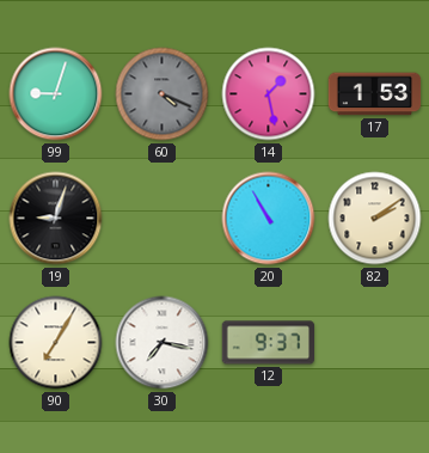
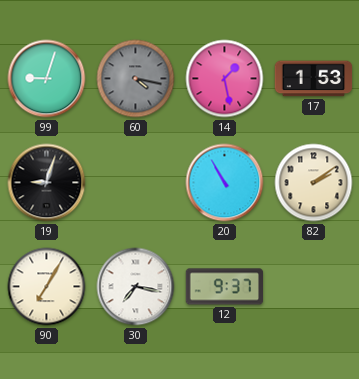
60: 4:19 -> 4:17 (136, 79)
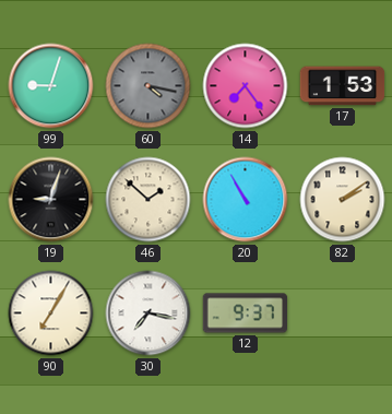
14: 1:28 -> 7:24 (246, 86)
46: none -> 1:52 (149, 200)
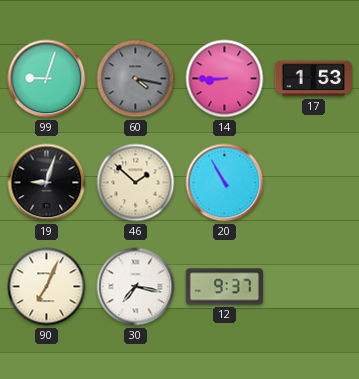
14: 7:24 -> 8:45 (225, 79)
82: 2:09 -> none (343, 200)
90: 7:05 -> 7:04 (47, 287)
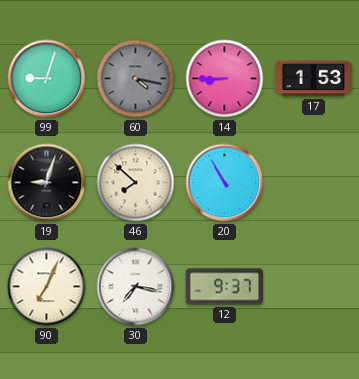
46: 1:52 -> 7:52 (136, 183)
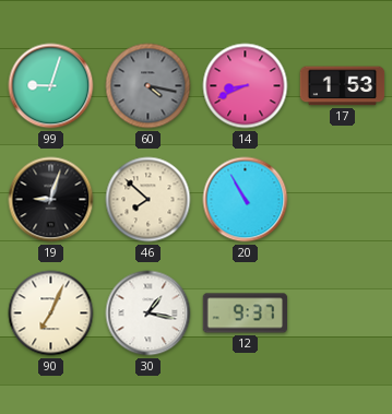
14: 8:45 -> 8:41 (246, 86)
30: 7:17 -> 1:17 (149, 314)
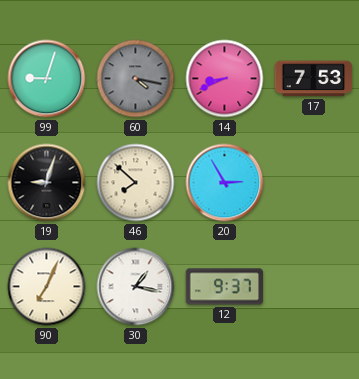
17: 1:53 -> 7:53 (314, 79)
20: 10:55 -> 2:55 (225, 183)
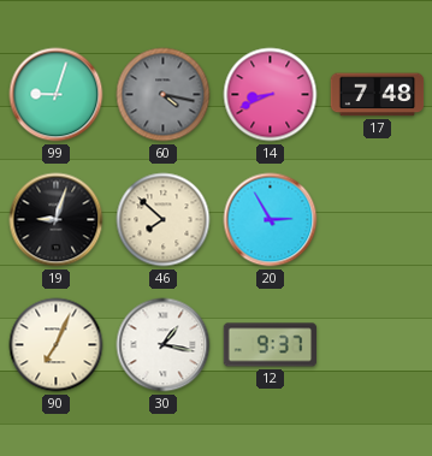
17: 7:53 -> 7:48 (378, 95)
